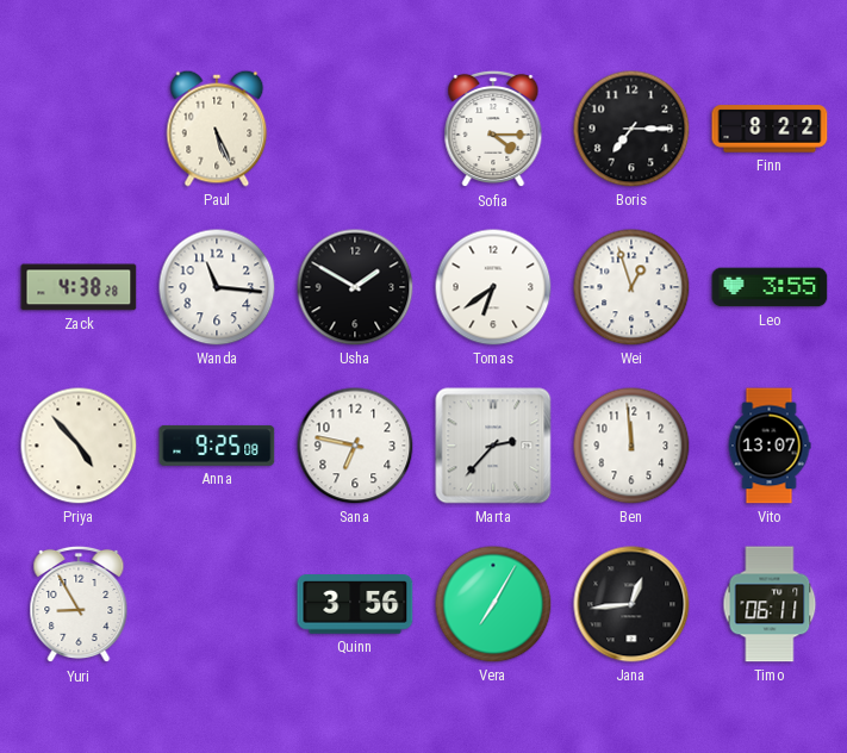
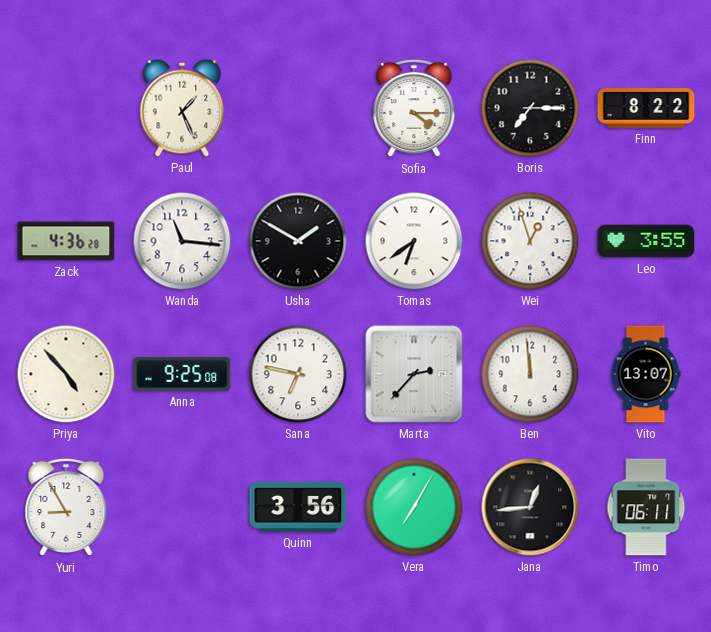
Paul: 5:26 -> 1:26 (182, 108)
Zack: 4:38 -> 4:36 (66, 241)
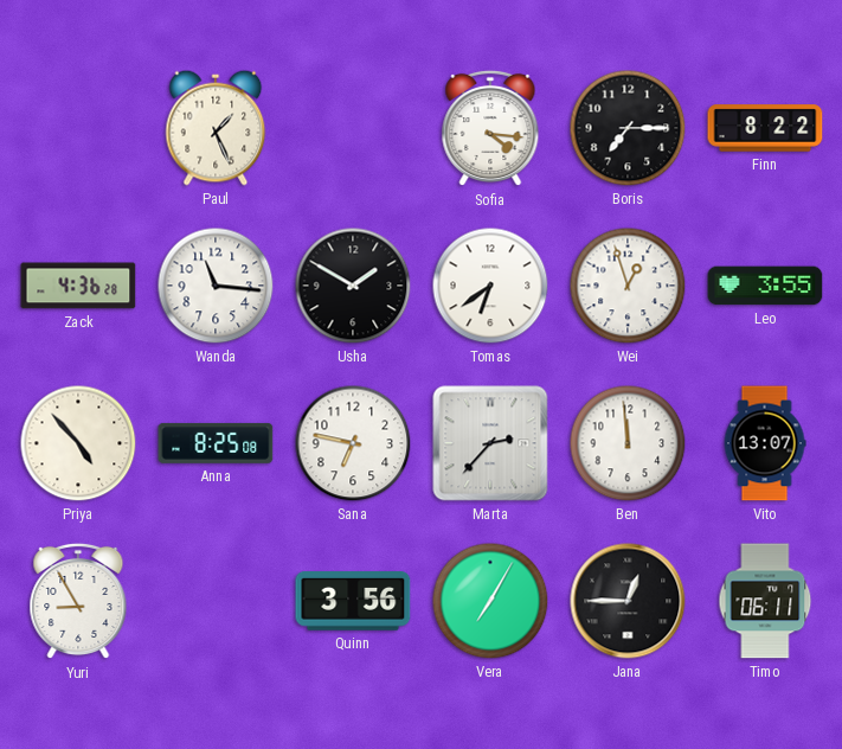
Sofia: 4:15 -> 4:16 (490, 128)
Anna: 9:25 -> 8:25 (216, 443)
Jana: 12:44 -> 12:45 (628, 601)
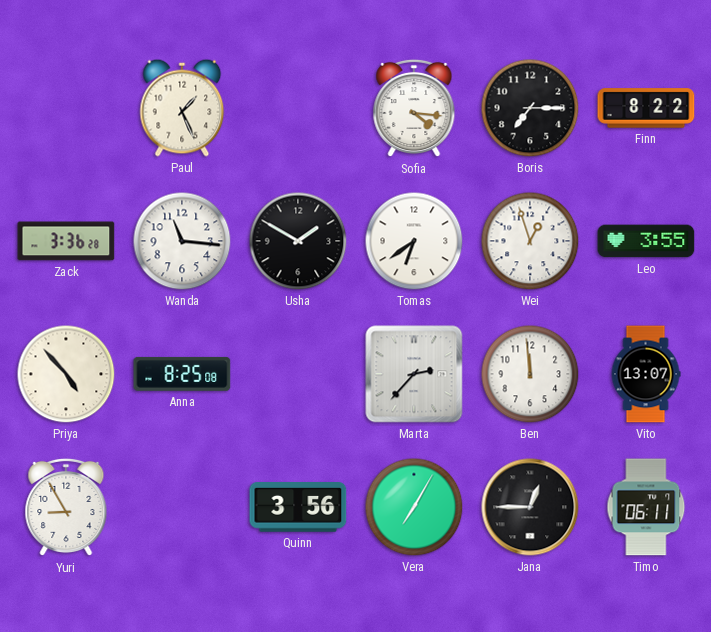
Zack: 4:36 -> 3:36 (66, 241)
Sana: 6:47 -> none (353, 443)
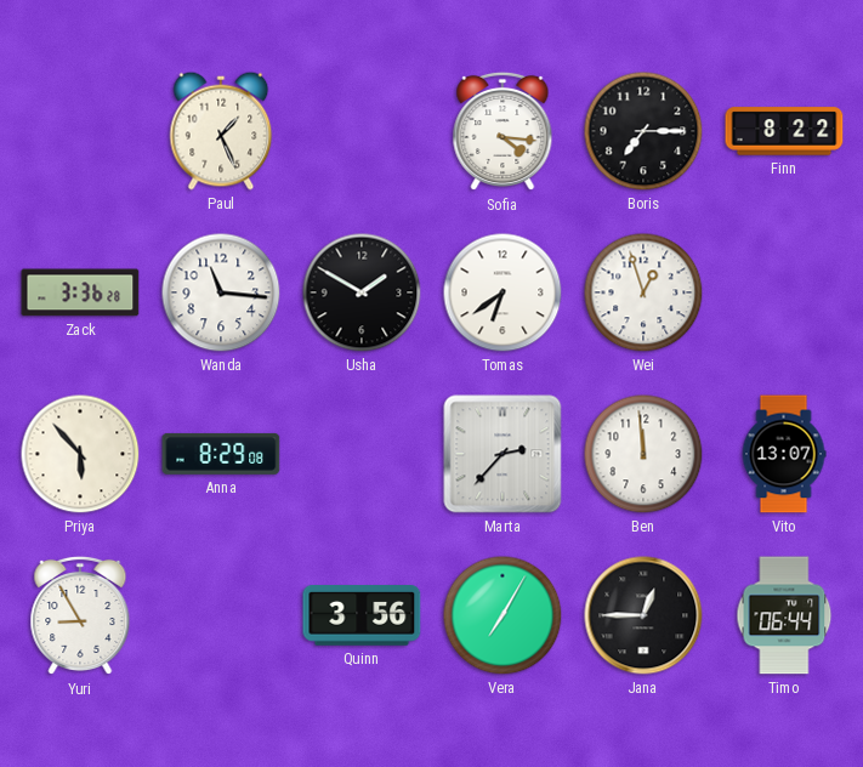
Leo: 3:55 -> none (646, 241)
Priya: 4:53 -> 5:53 (80, 454)
Anna: 8:25 -> 8:29 (221, 454)
Timo: 06:11 -> 06:44 (784, 615)
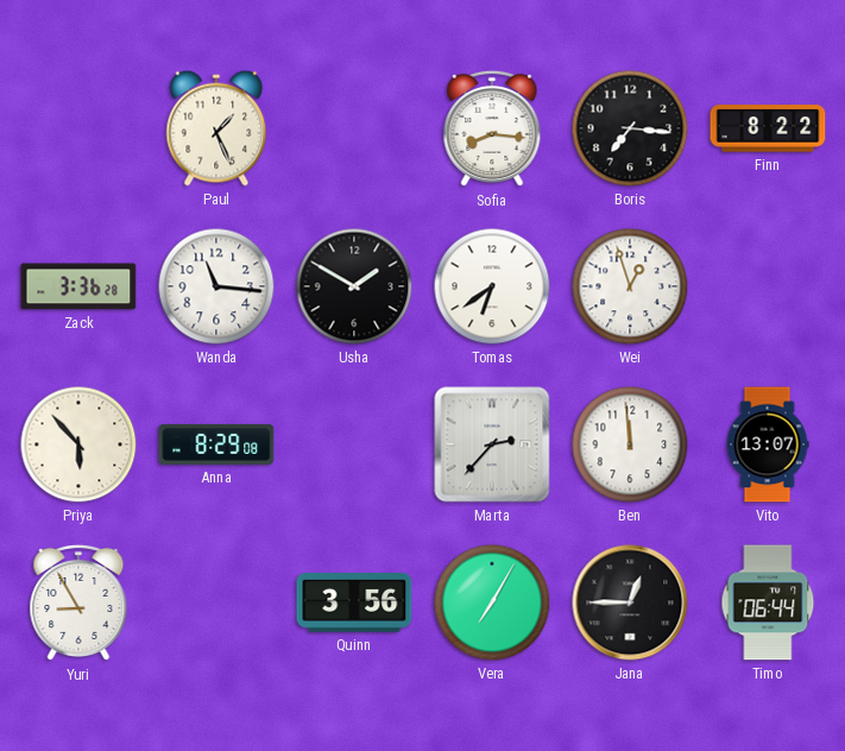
Sofia: 4:16 -> 8:16 (492, 128)
Boris: 7:15 -> 7:16 (630, 128)
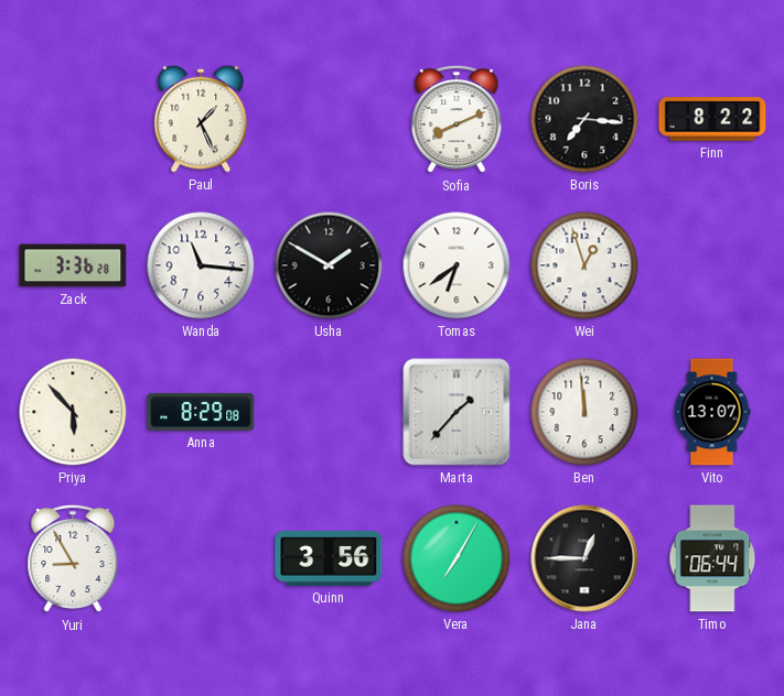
Sofia: 8:16 -> 8:11 (457, 119)
Marta: 2:37 -> 1:37 (457, 412)
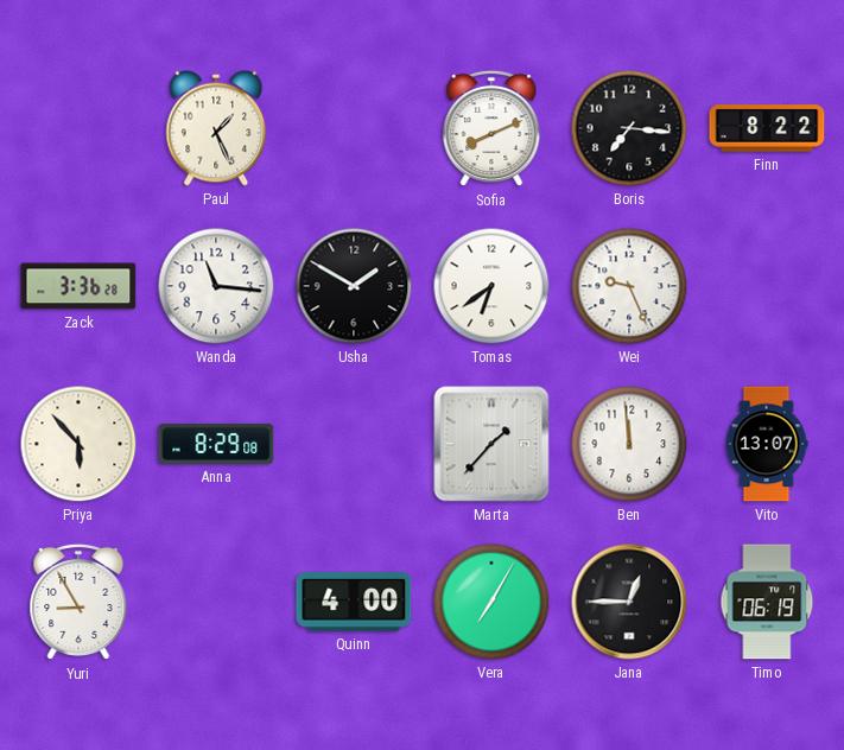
Wei: 12:57 -> 9:26 (629, 286)
Quinn: 3:56 -> 4:00 (354, 603)
Timo: 06:44 -> 06:19 (767, 602)
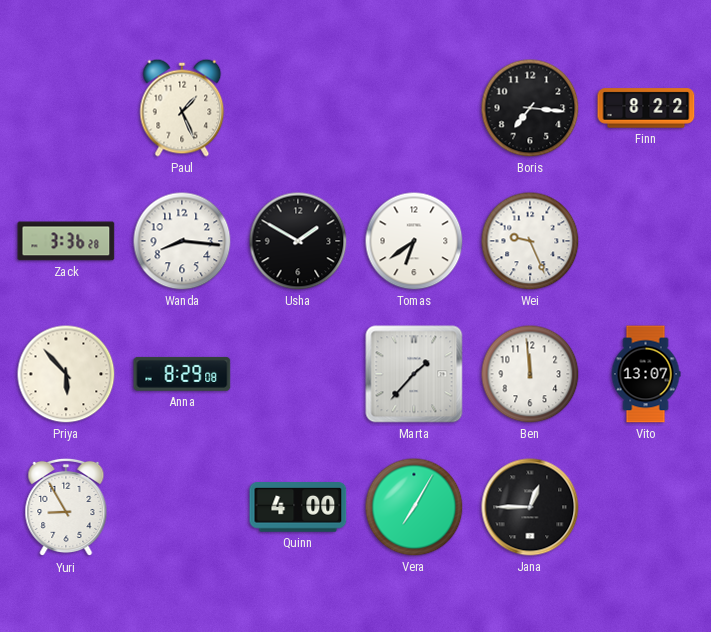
Sofia: 8:11 -> none (491, 128)
Wanda: 11:16 -> 8:16 (182, 241)
Timo: 06:19 -> none (767, 602)
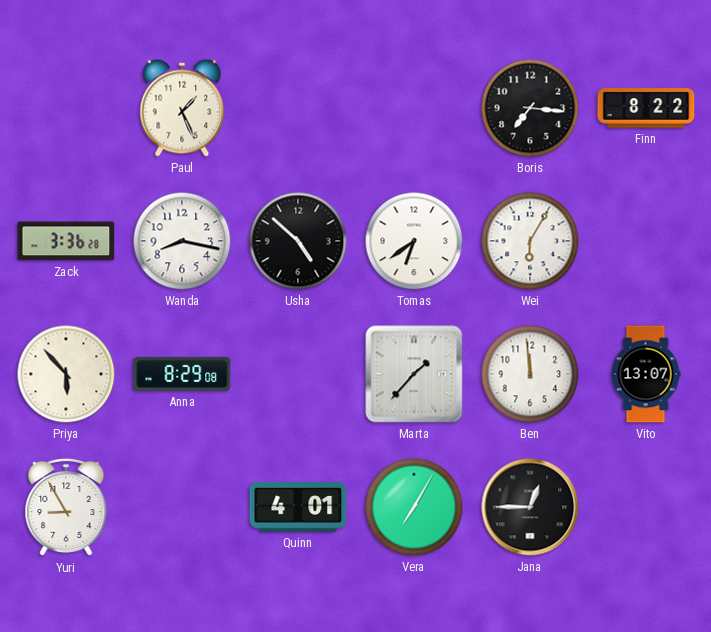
Wanda: 8:16 -> 8:17 (182, 241)
Usha: 1:50 -> 4:52 (298, 241)
Wei: 9:26 -> 6:05 (530, 241)
Quinn: 4:00 -> 4:01 (298, 508)
